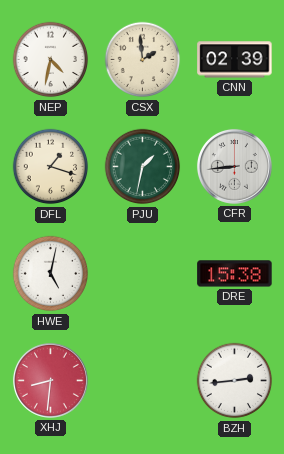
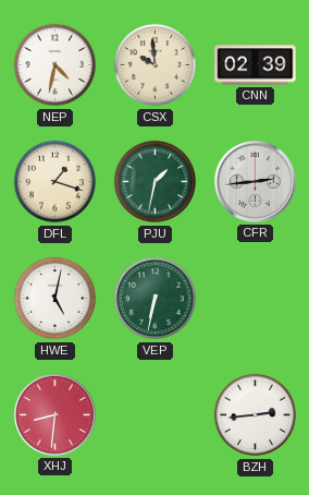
CSX: 1:59 -> 9:59 (156, 65)
CFR: 8:44 -> 2:44 (255, 181)
VEP: none -> 6:32 (156, 299)
DRE: 15:38 -> none (235, 274)
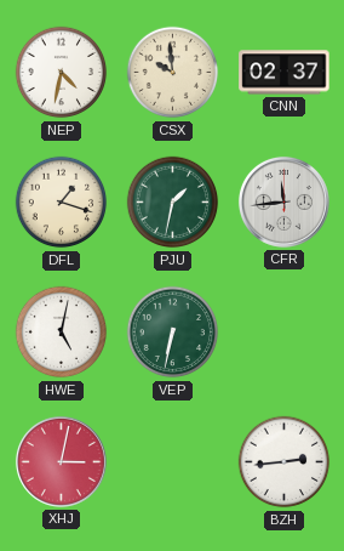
CNN: 02:39 -> 02:37 (285, 73)
CFR: 2:44 -> 11:44 (283, 201)
XHJ: 8:31 -> 3:02 (61, 461)
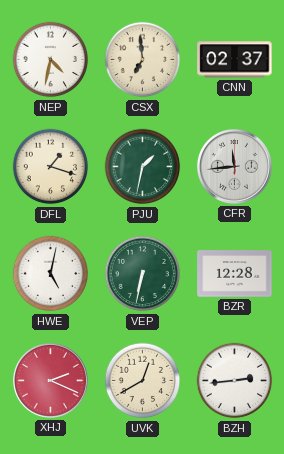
CSX: 9:59 -> 6:59 (143, 60)
BZR: none -> 12:28 (235, 274)
XHJ: 3:02 -> 2:19 (50, 380)
UVK: none -> 12:40 (143, 381)
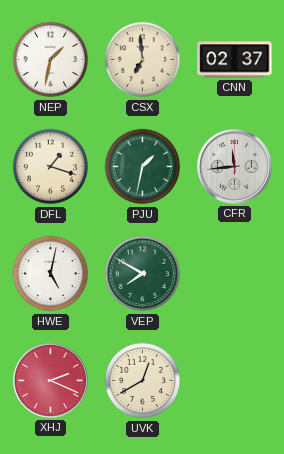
NEP: 4:32 -> 1:32 (51, 60)
VEP: 6:32 -> 7:50 (143, 274)
BZR: 12:28 -> none (235, 274)
BZH: 2:44 -> none (235, 381)
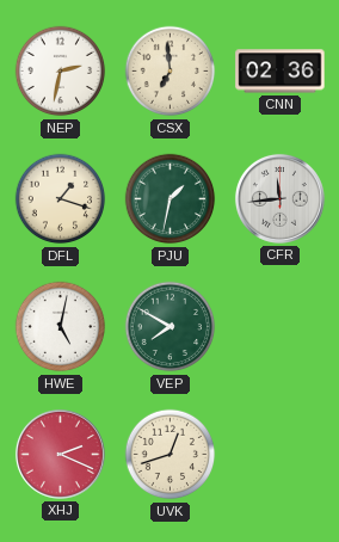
NEP: 1:32 -> 2:32 (61, 72)
CNN: 02:37 -> 02:36 (281, 72)
UVK: 12:40 -> 12:42 (171, 455)
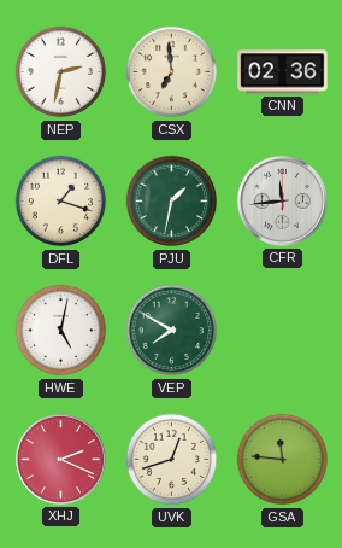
GSA: none -> 11:46 (283, 460)
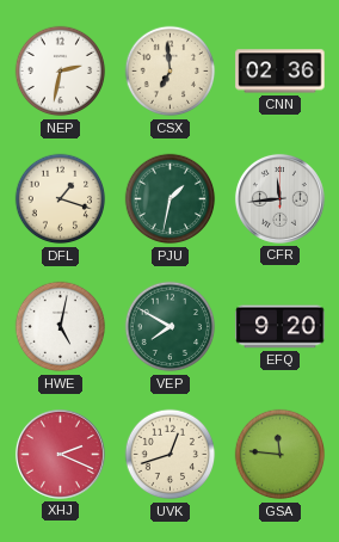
EFQ: none -> 9:20 (281, 327)
